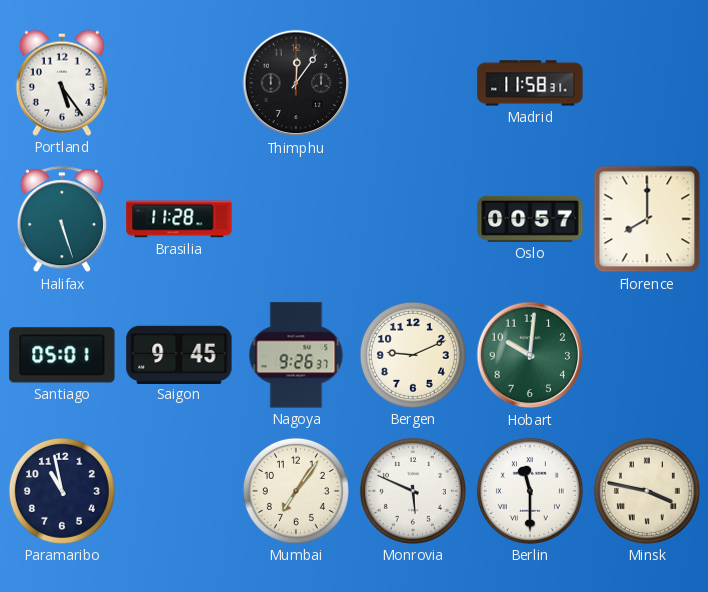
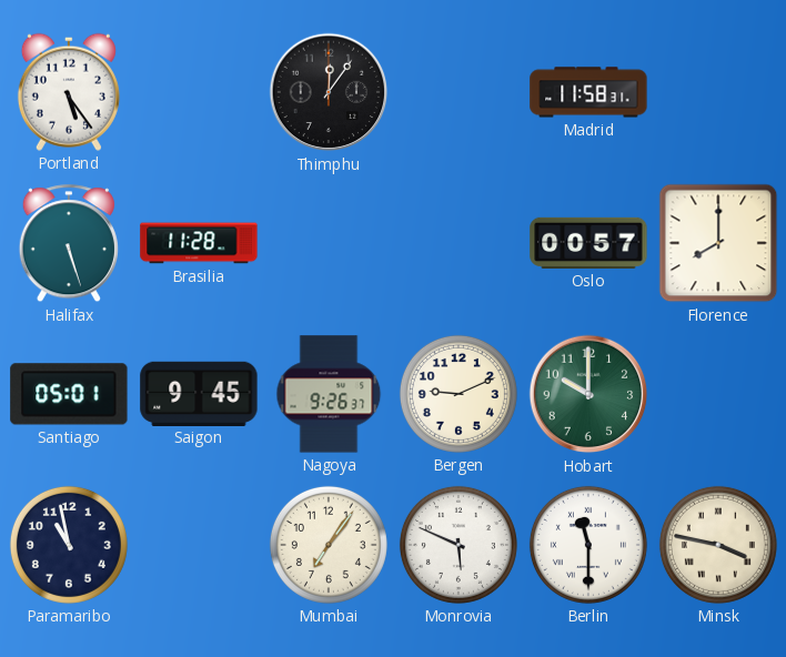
Hobart: 10:01 -> 10:00 (588, 394)
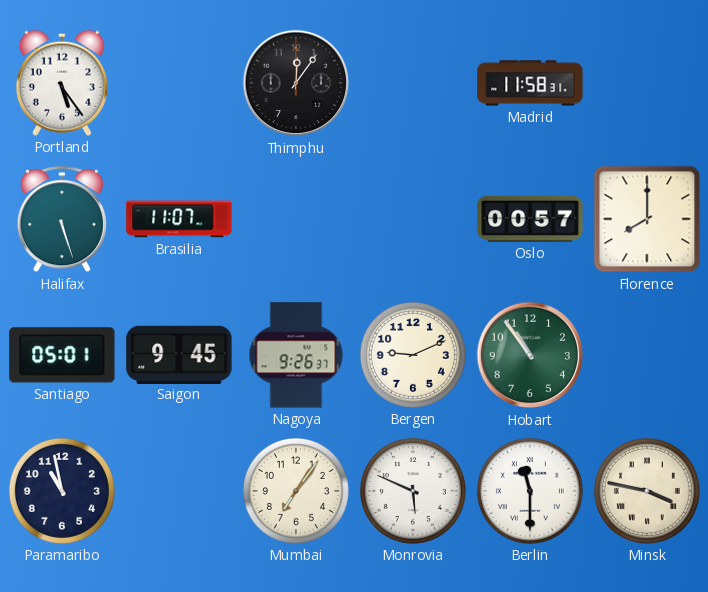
Brasilia: 11:28 -> 11:07 (179, 219)
Hobart: 10:00 -> 10:54 (530, 355)
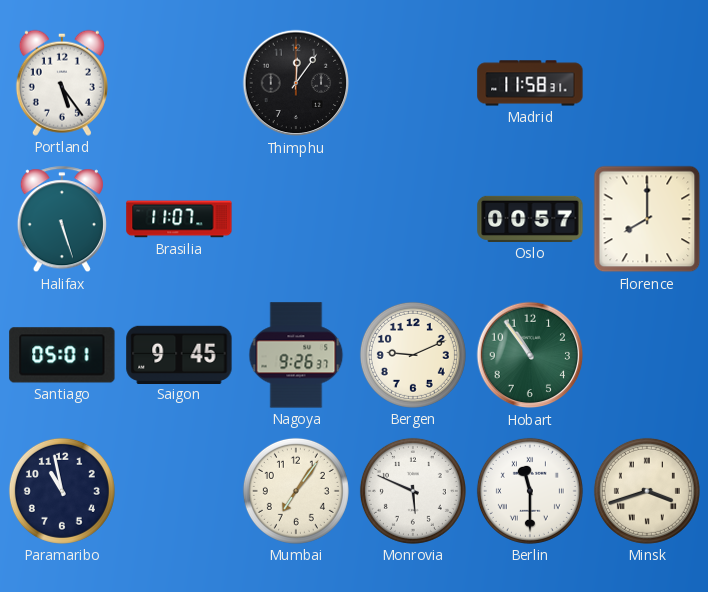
Minsk: 3:47 -> 3:42 (647, 491)
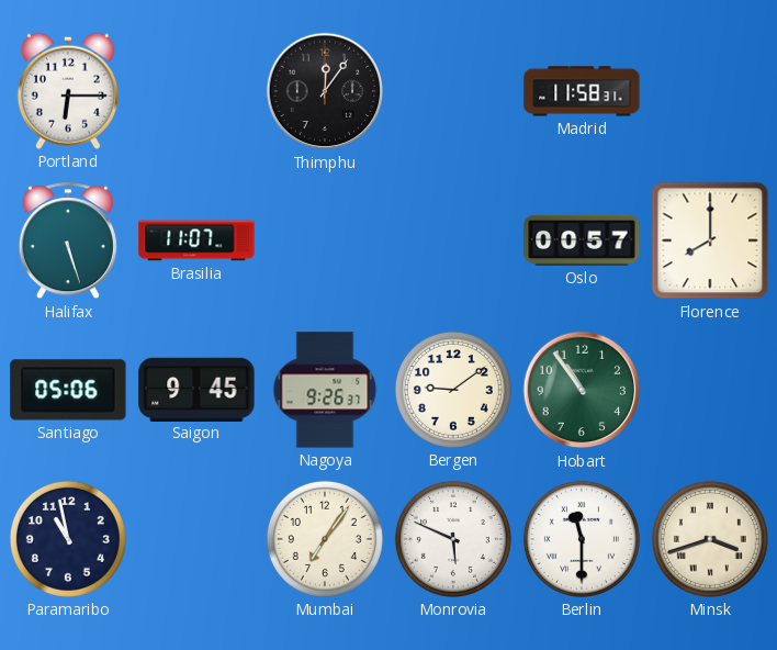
Portland: 5:24 -> 6:15 (68, 91)
Santiago: 05:01 -> 05:06 (68, 390)
Bergen: 9:11 -> 9:09 (453, 390)
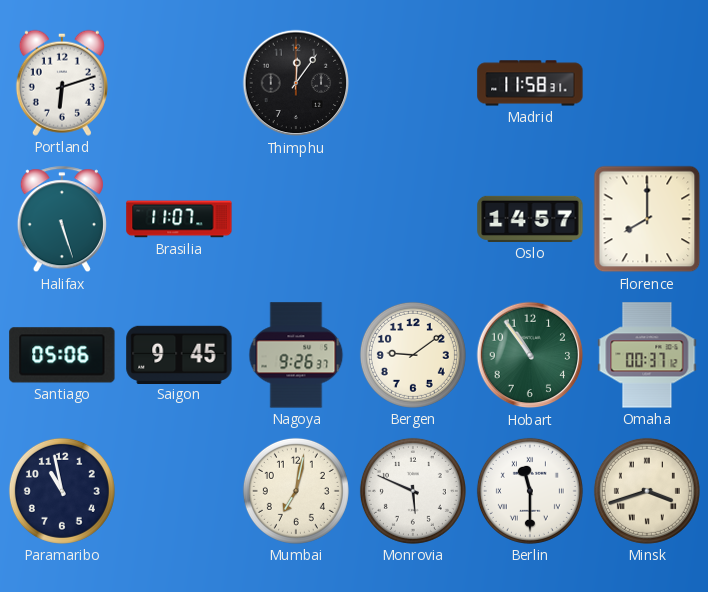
Portland: 6:15 -> 6:12 (62, 83)
Oslo: 00:57 -> 14:57 (530, 219)
Omaha: none -> 00:37 (647, 355)
Mumbai: 7:06 -> 7:02 (296, 491)
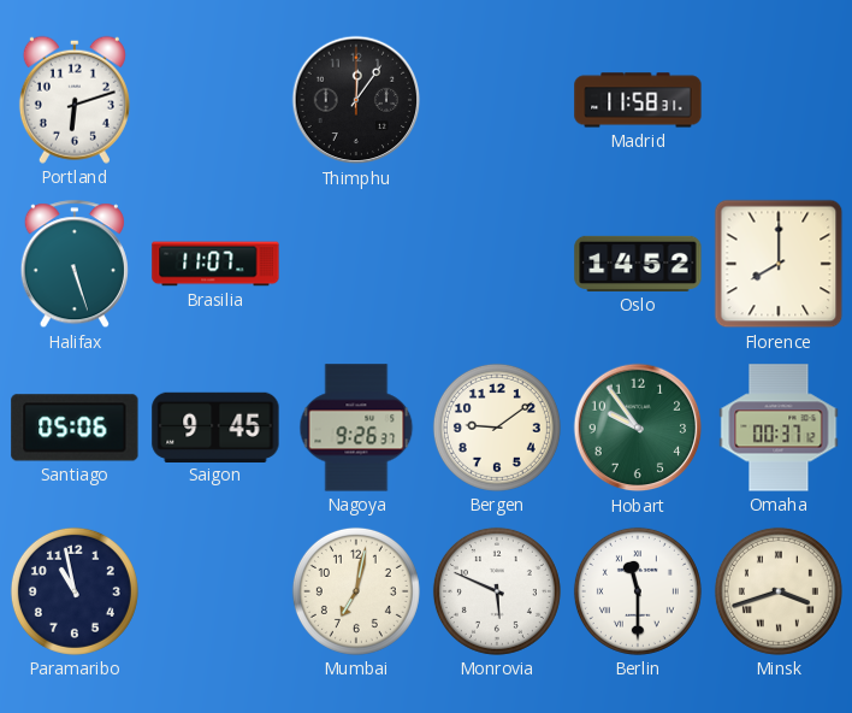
Oslo: 14:57 -> 14:52 (638, 264)
Hobart: 10:54 -> 9:54 (638, 428)
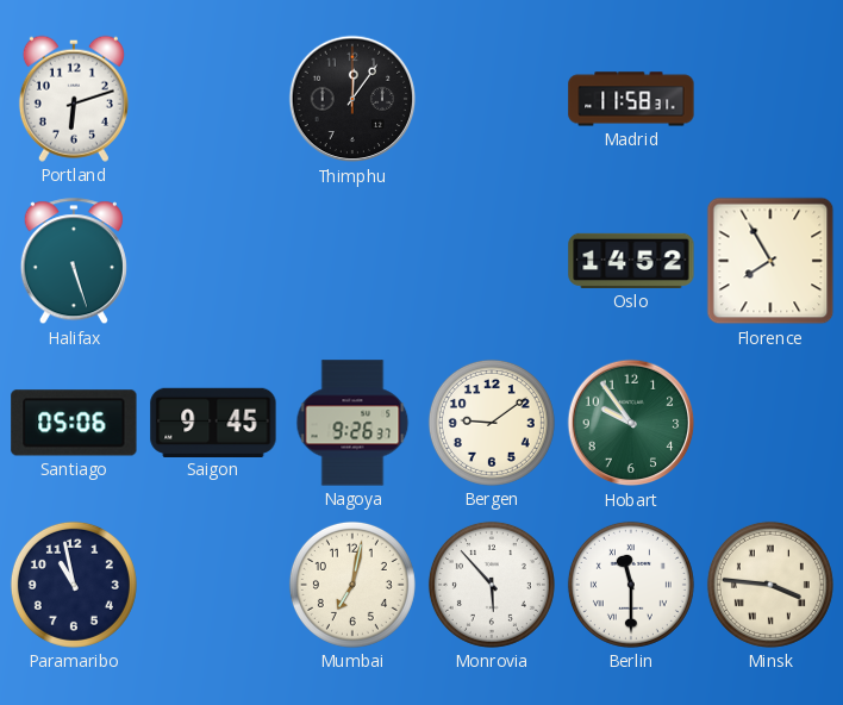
Brasilia: 11:07 -> none (215, 264)
Florence: 8:00 -> 7:55 (770, 261)
Omaha: 00:37 -> none (779, 428)
Monrovia: 5:49 -> 5:53 (492, 585)
Minsk: 3:42 -> 3:46 (770, 585)
